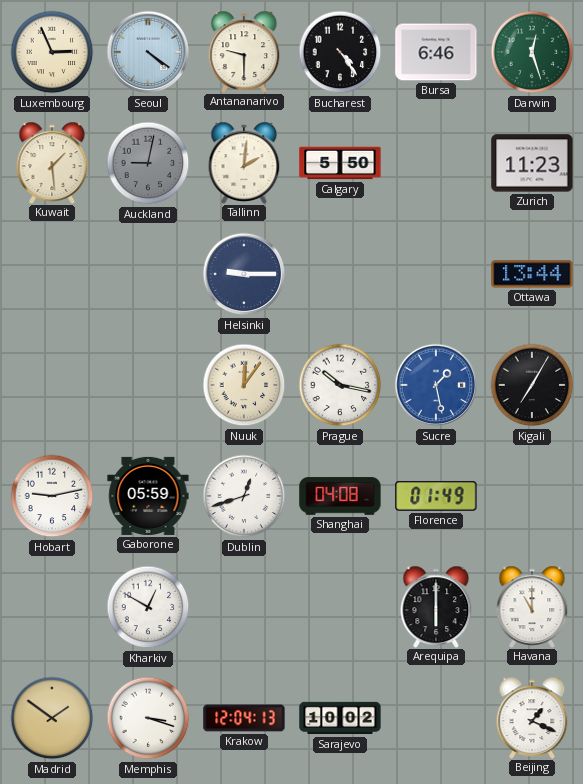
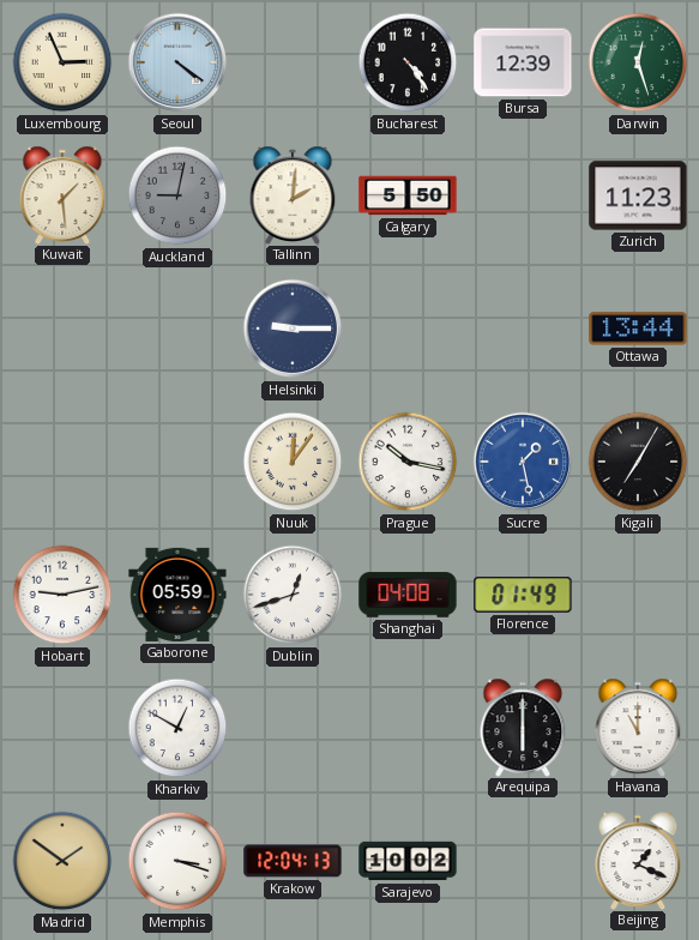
Antananarivo: 9:30 -> none (244, 51)
Bursa: 6:46 -> 12:39 (523, 62)
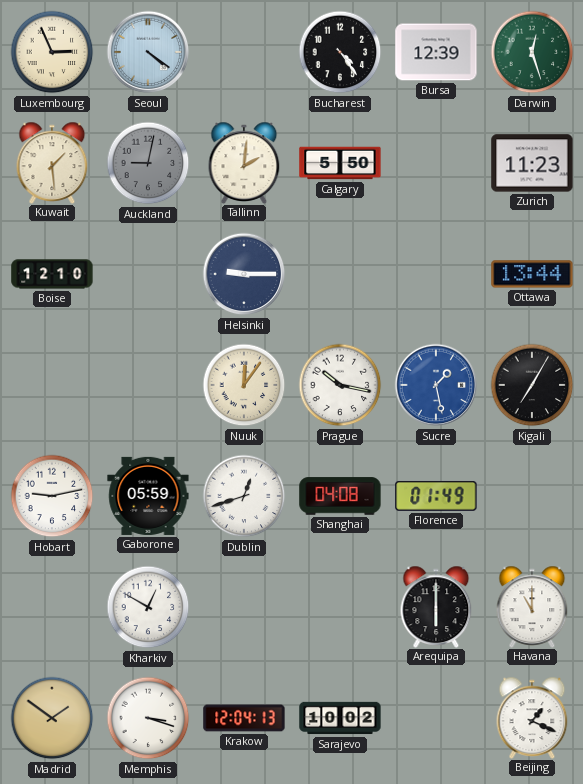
Boise: none -> 12:10 (52, 274)
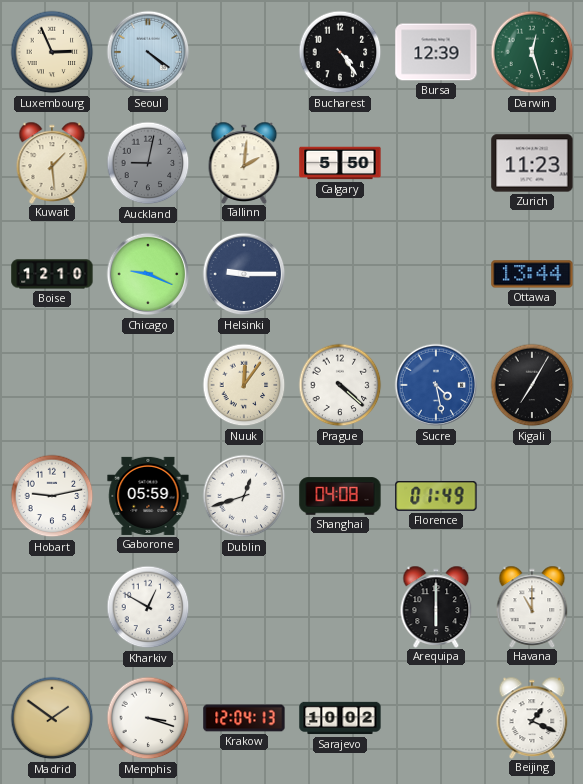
Chicago: none -> 9:19 (148, 274)
Prague: 10:17 -> 4:22 (340, 385)
Sucre: 1:28 -> 4:28 (436, 385)
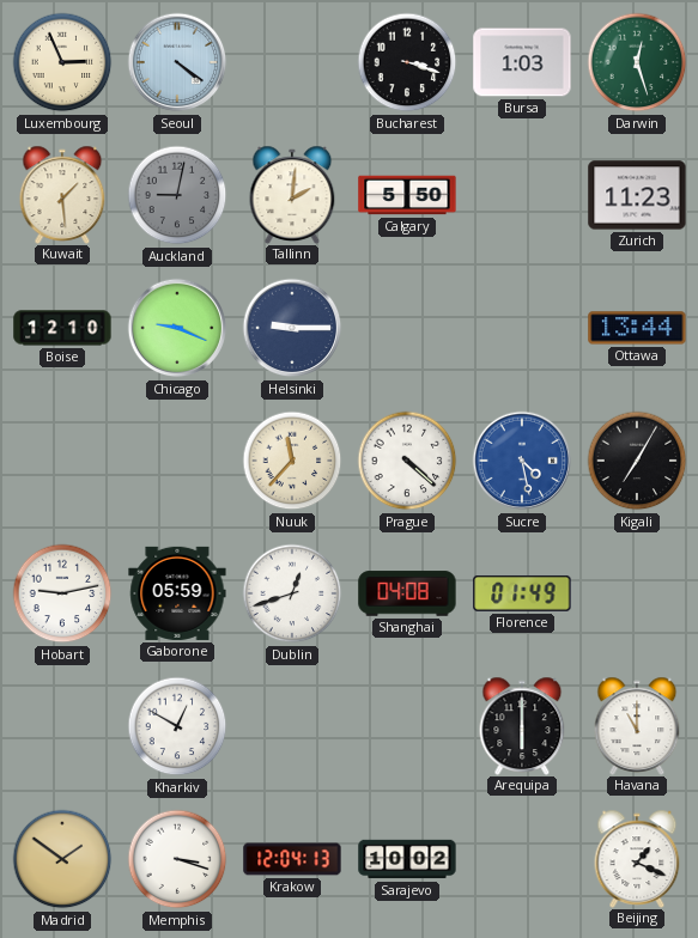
Bucharest: 4:24 -> 3:18 (407, 62)
Bursa: 12:39 -> 1:03 (522, 62)
Nuuk: 12:06 -> 11:37 (292, 461)
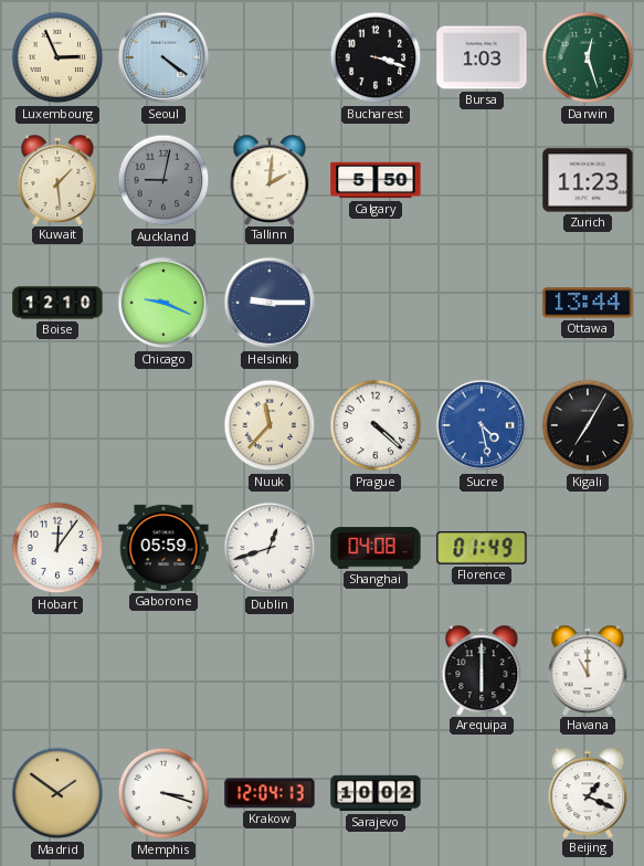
Hobart: 9:13 -> 12:06 (57, 548)
Kharkiv: 12:50 -> none (177, 726)
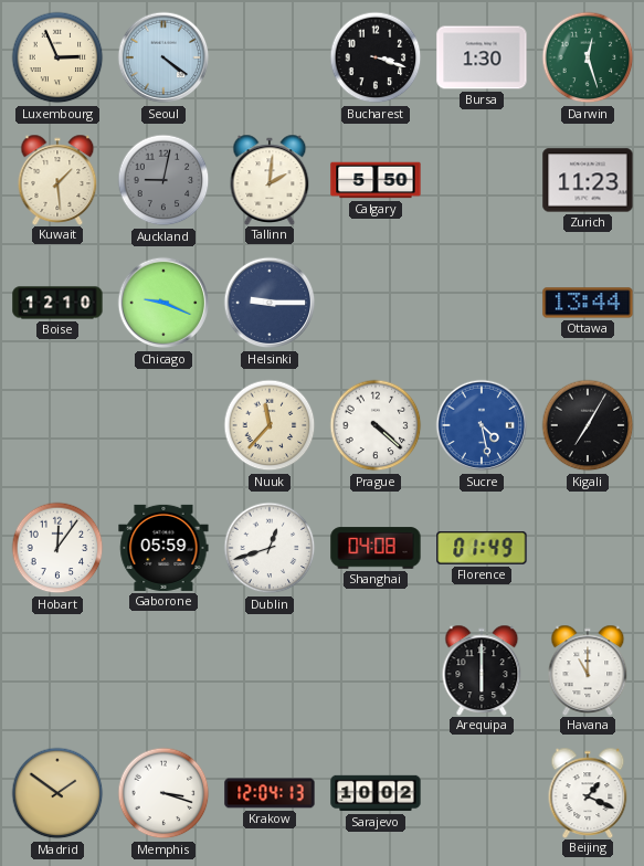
Bursa: 1:03 -> 1:30 (482, 57)
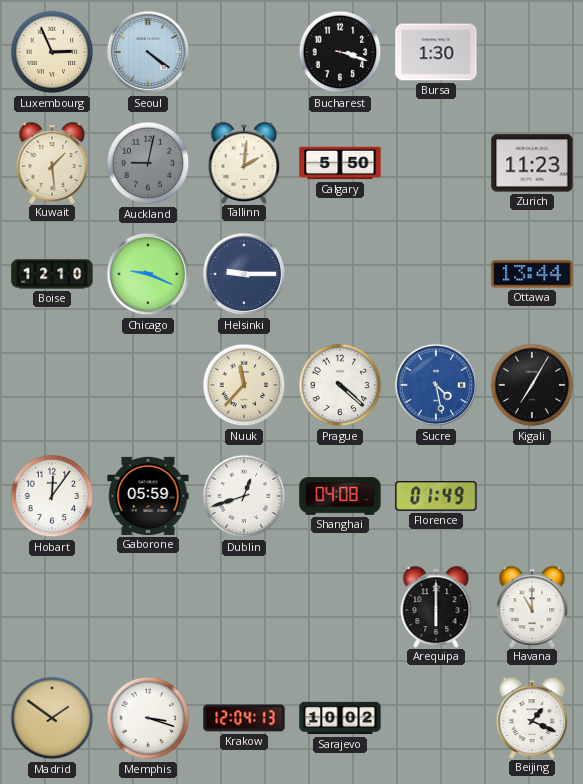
Darwin: 12:27 -> none (588, 57)
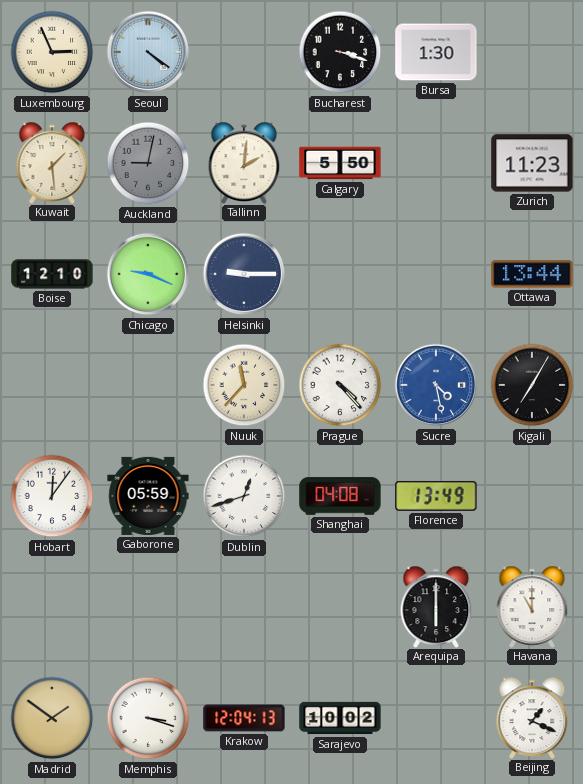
Prague: 4:22 -> 4:23 (340, 385)
Florence: 01:49 -> 13:49 (436, 496)
